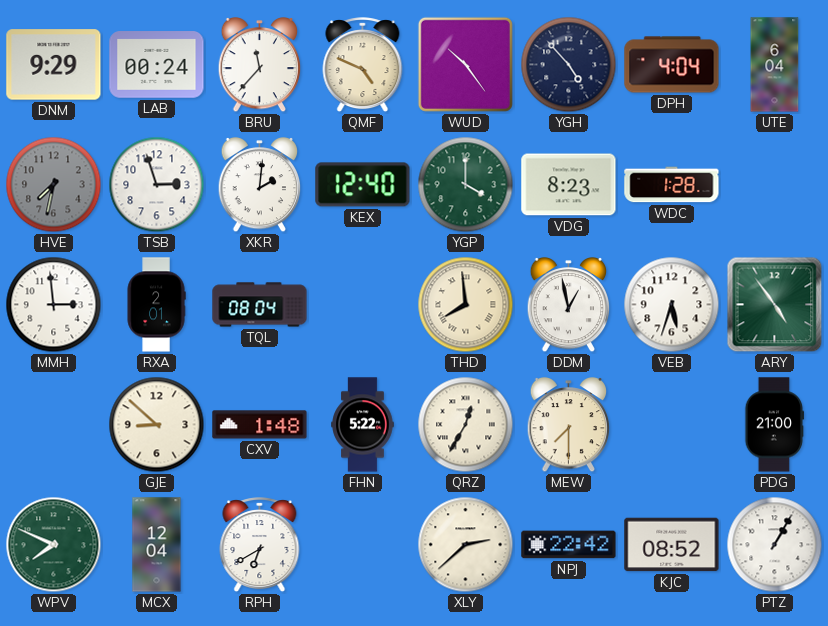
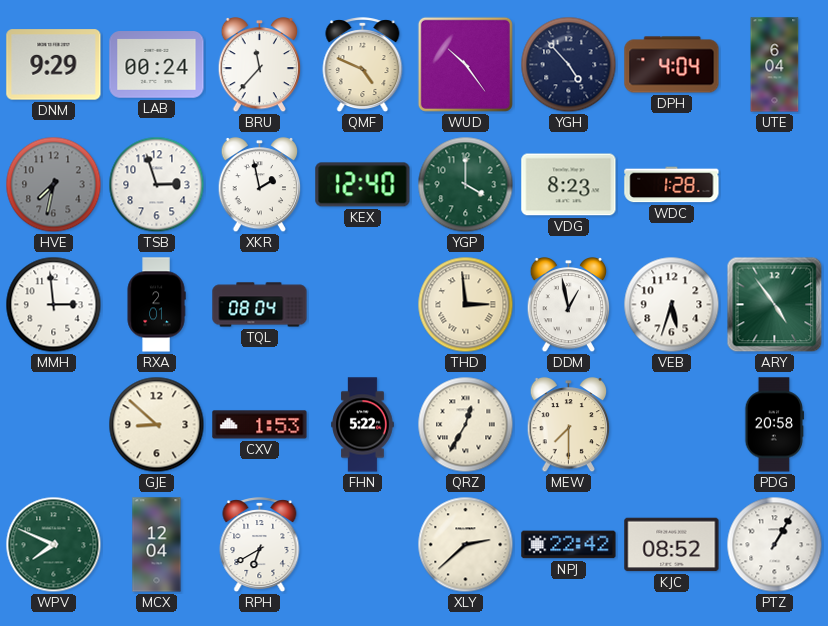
XKR: 2:01 -> 1:58 (260, 186)
THD: 7:59 -> 2:59 (466, 305)
CXV: 1:48 -> 1:53 (260, 425)
PDG: 21:00 -> 20:58 (775, 425)
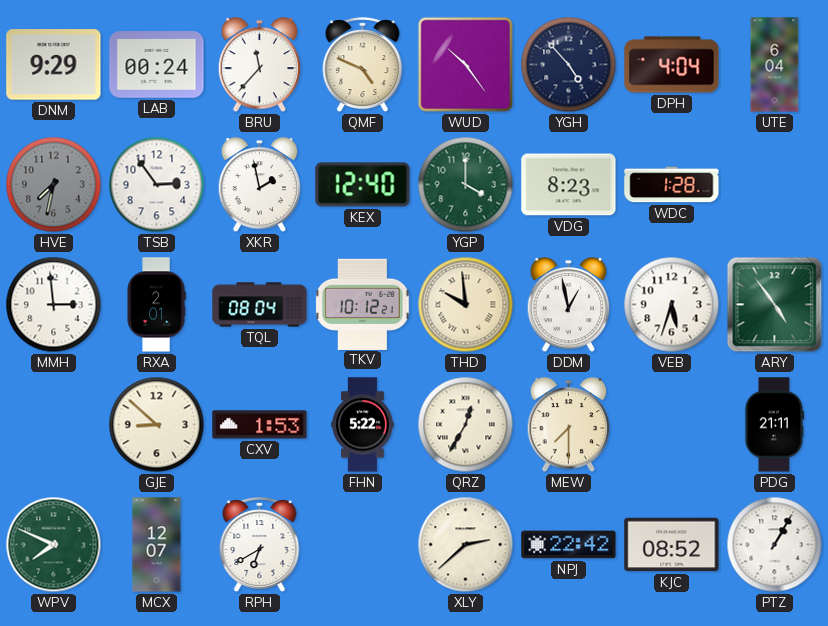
TSB: 2:57 -> 2:54 (157, 185)
TKV: none -> 10:12 (363, 304)
THD: 2:59 -> 9:59 (466, 305)
PDG: 20:58 -> 21:11 (775, 425)
MCX: 12:04 -> 12:07 (157, 545)
